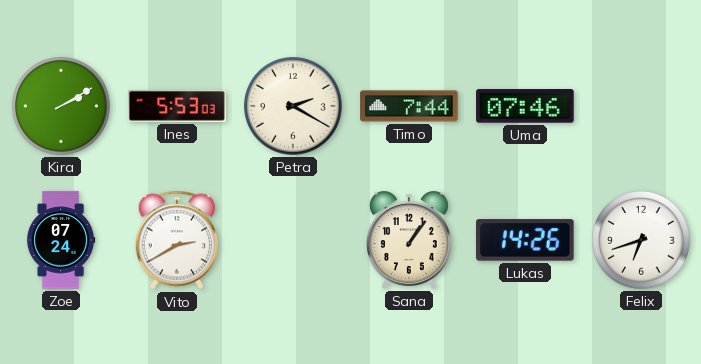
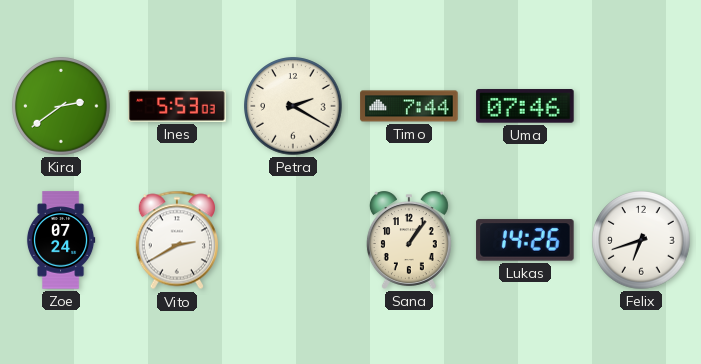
Kira: 2:10 -> 2:39 (61, 106)
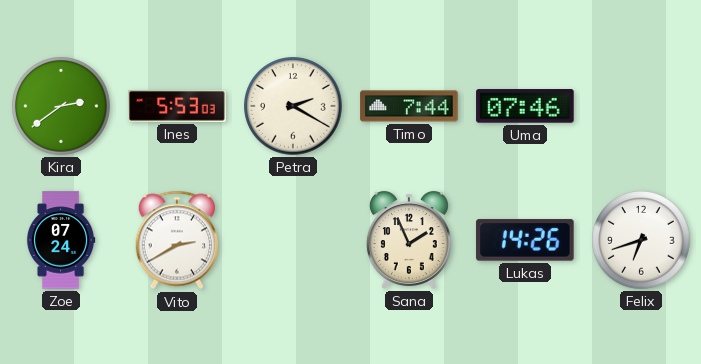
Sana: 1:06 -> 1:56 (409, 240)
